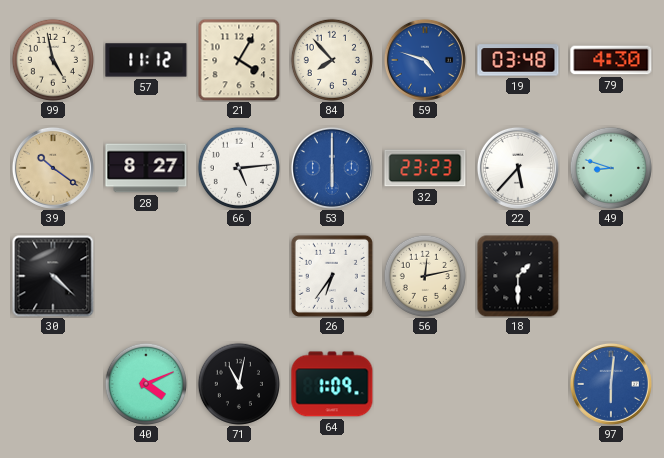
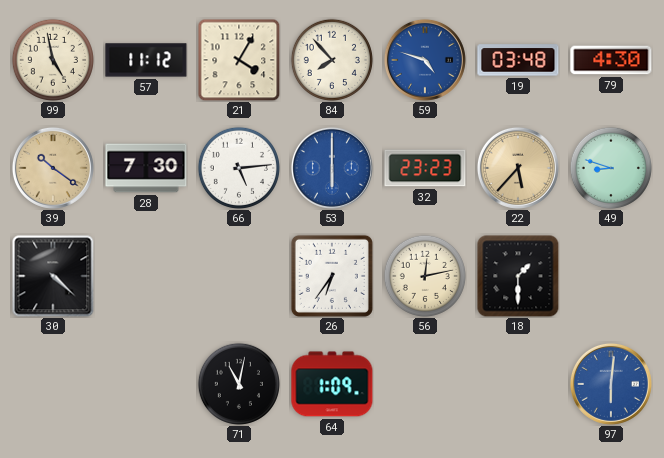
28: 8:27 -> 7:30 (146, 168)
22 dial: white -> champagne (518, 168)
40: 4:11 -> none (146, 384)
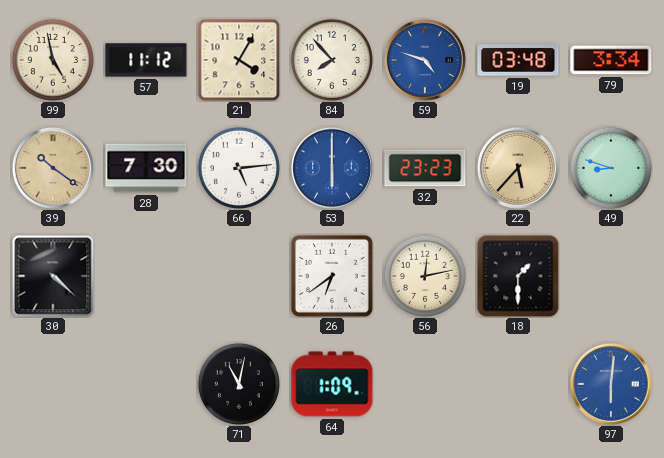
79: 4:30 -> 3:34 (611, 60)
26: 6:36 -> 6:39 (332, 276)
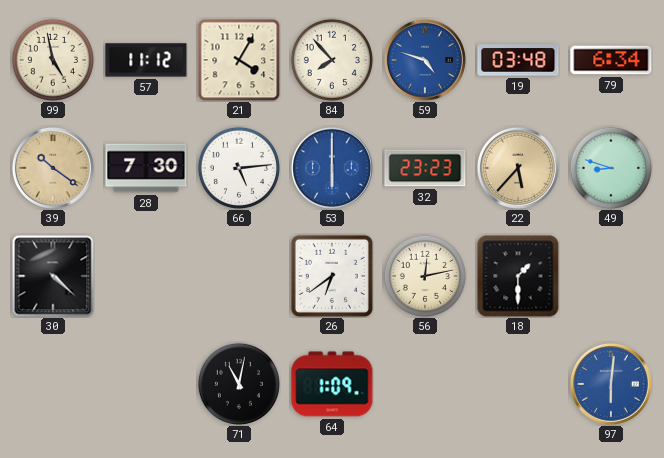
79: 3:34 -> 6:34 (611, 60)
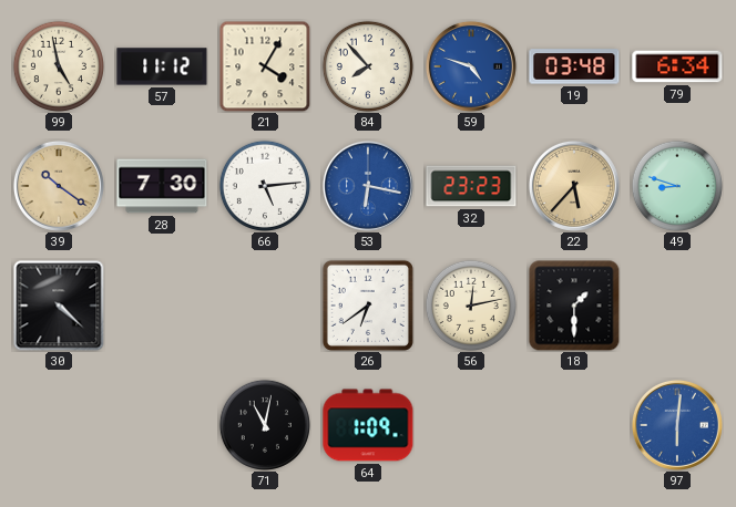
53: 6:00 -> 6:17 (368, 186)
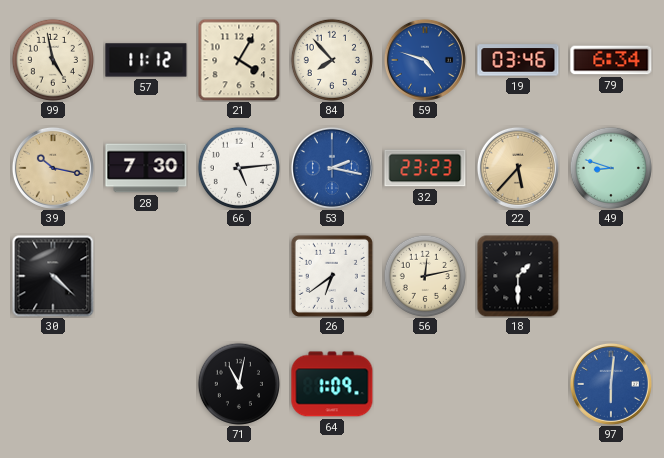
19: 03:48 -> 03:46 (518, 60)
39: 10:21 -> 10:17 (53, 168)
53: 6:17 -> 2:17 (332, 168)
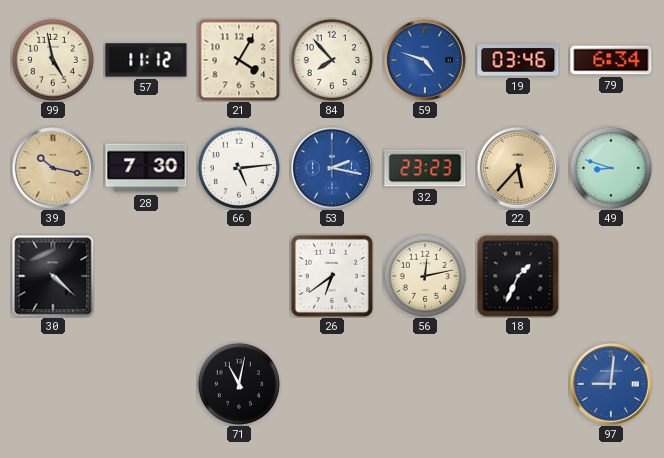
18: 1:30 -> 1:34 (518, 276)
64: 1:09 -> none (332, 384)
97: 6:01 -> 9:01 (611, 384)
